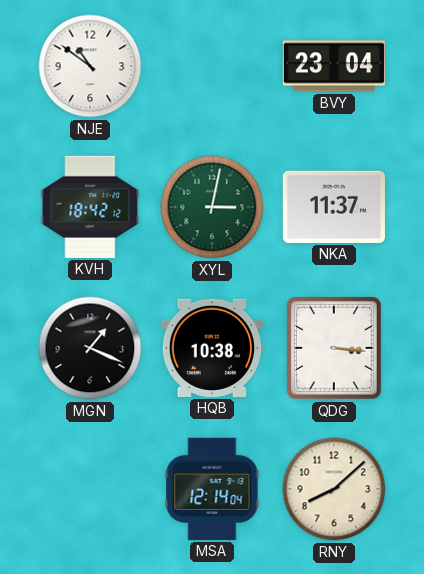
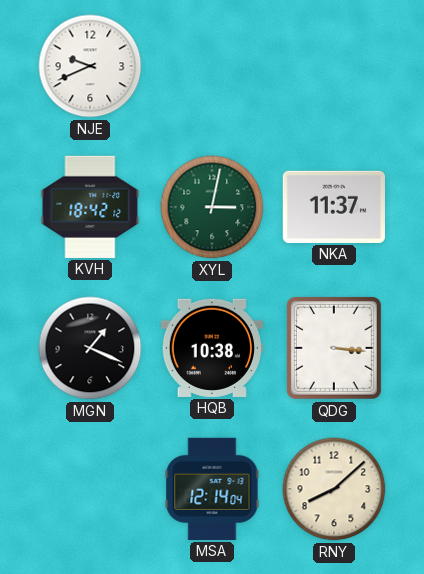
NJE: 10:51 -> 9:41 (90, 66)
BVY: 23:04 -> none (333, 66)
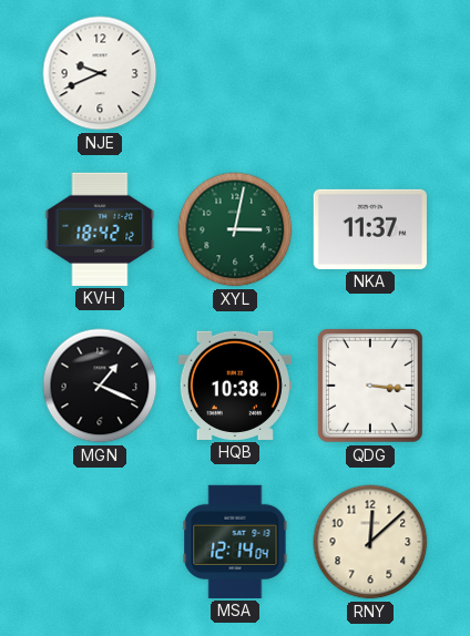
RNY: 8:08 -> 12:08 (370, 542)
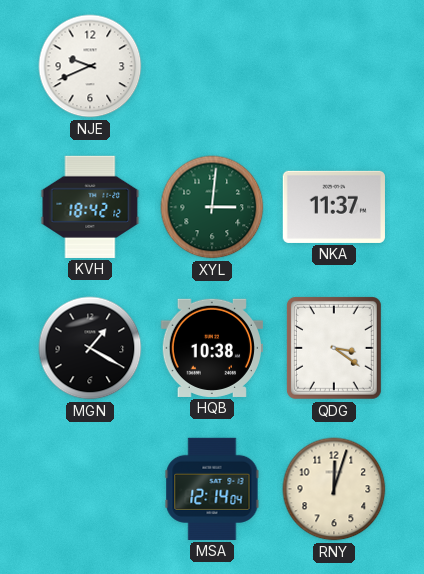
XYL: 3:02 -> 3:01 (212, 207)
MGN: 1:19 -> 1:20 (90, 348)
QDG: 3:16 -> 3:21 (334, 348)
RNY: 12:08 -> 12:03 (334, 489)
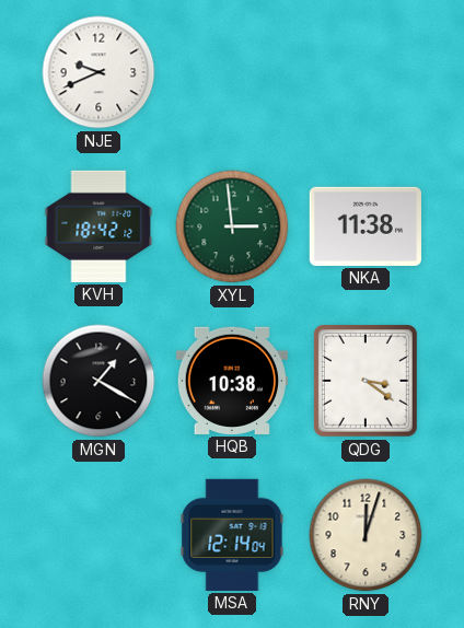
XYL: 3:01 -> 2:59 (232, 226)
NKA: 11:37 -> 11:38 (366, 226)
